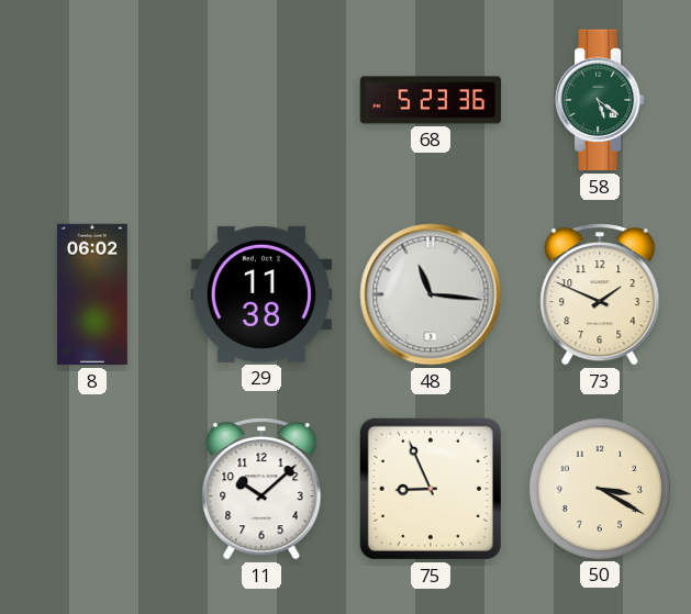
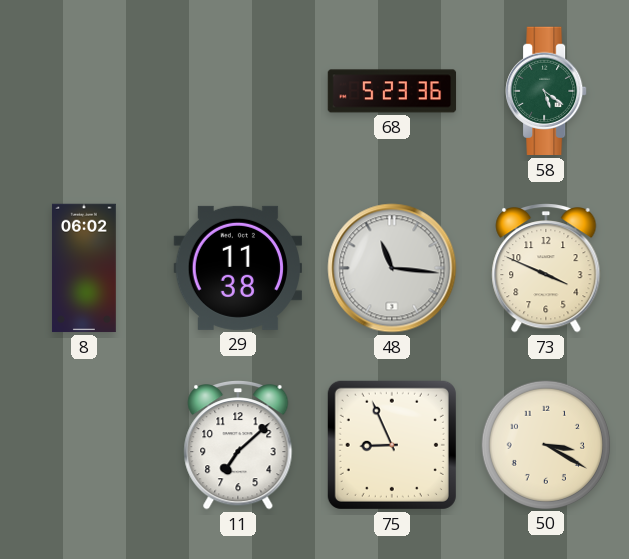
73: 1:49 -> 3:49 (546, 269)
11: 10:08 -> 7:08 (238, 446)
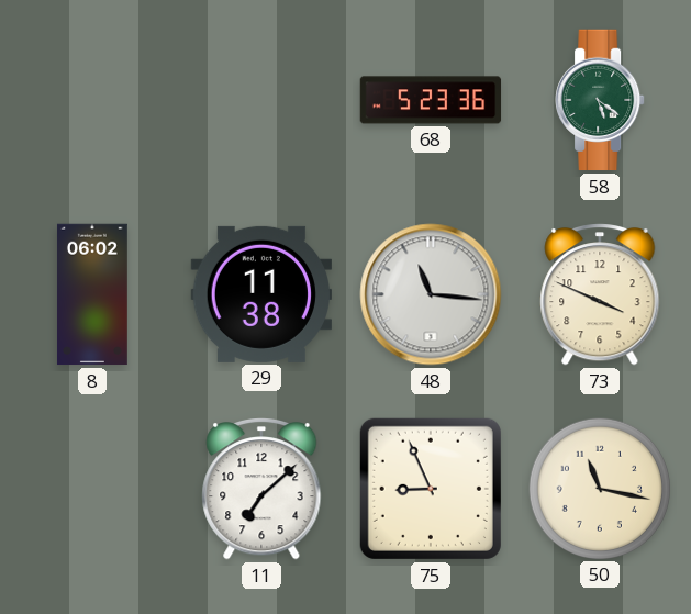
50: 3:20 -> 11:17 (599, 488)
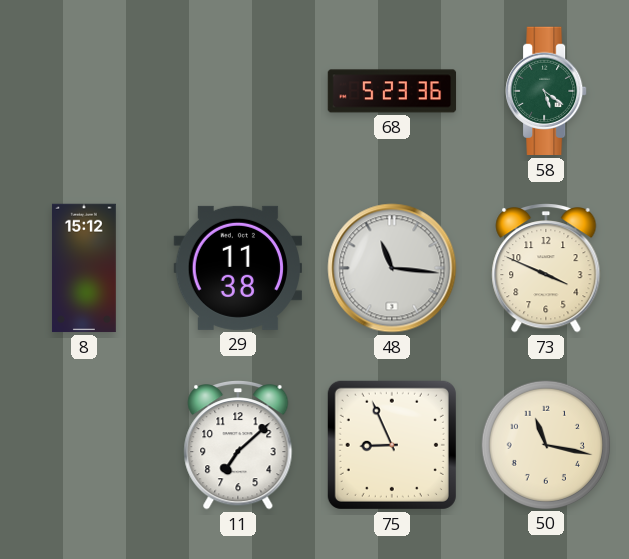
8: 06:02 -> 15:12 (84, 268)
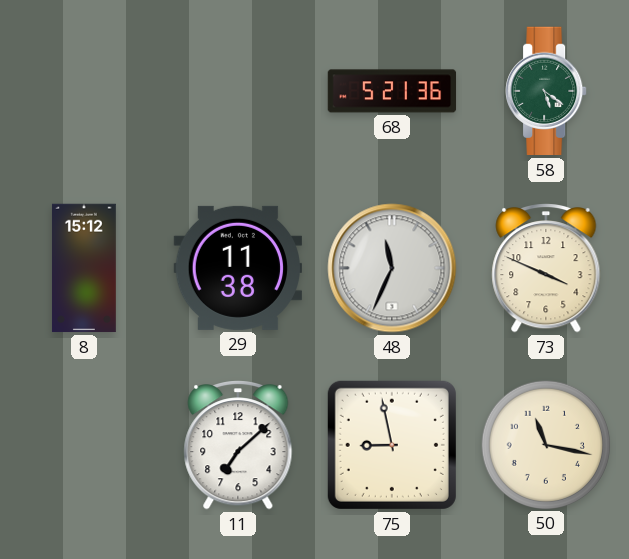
68: 5:23 -> 5:21 (392, 91)
48: 11:16 -> 11:34 (392, 268)
75: 8:56 -> 8:58 (392, 445)
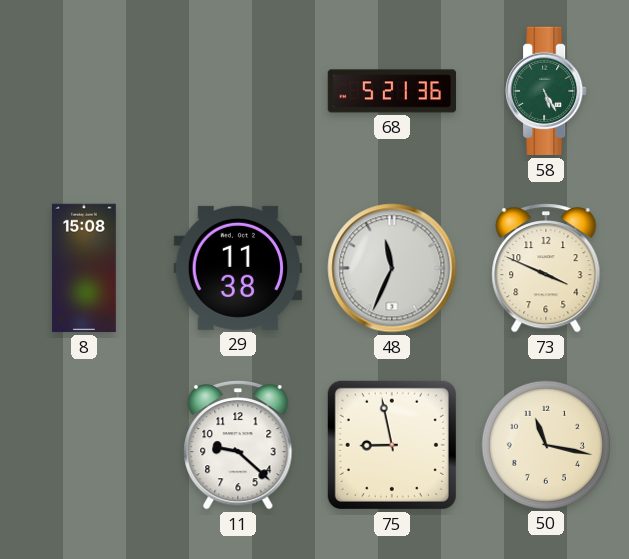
58: 5:21 -> 5:25 (546, 91)
8: 15:12 -> 15:08 (84, 268)
11: 7:08 -> 9:22 (238, 446)
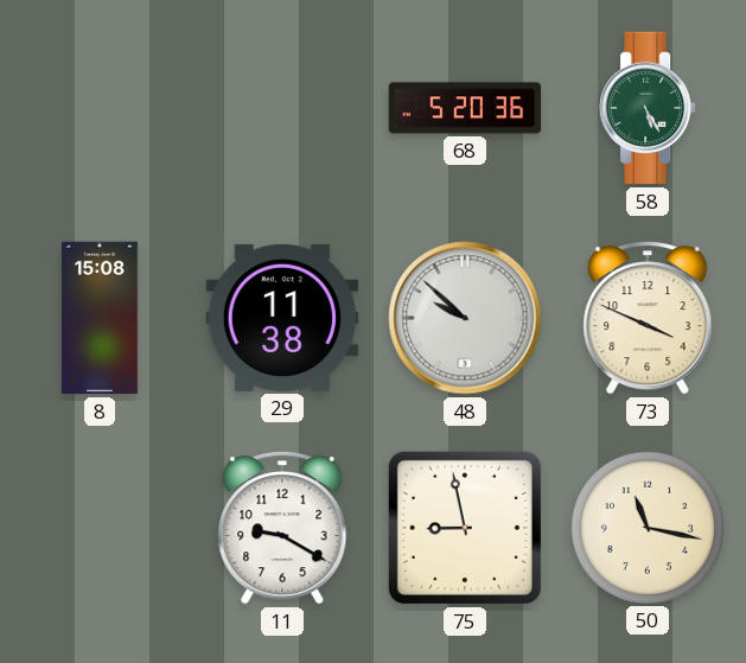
68: 5:21 -> 5:20 (465, 108)
48: 11:34 -> 9:52 (465, 318)
11: 9:22 -> 9:20 (282, 529)
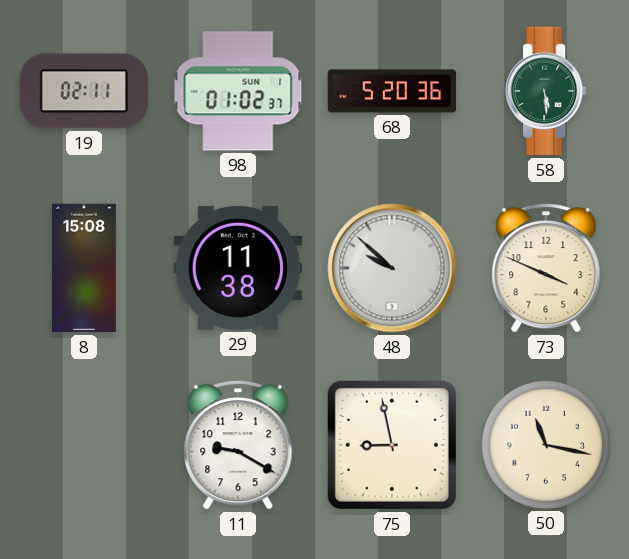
19: none -> 02:11 (84, 91)
98: none -> 01:02 (238, 91)
58: 5:25 -> 5:29 (546, 91)
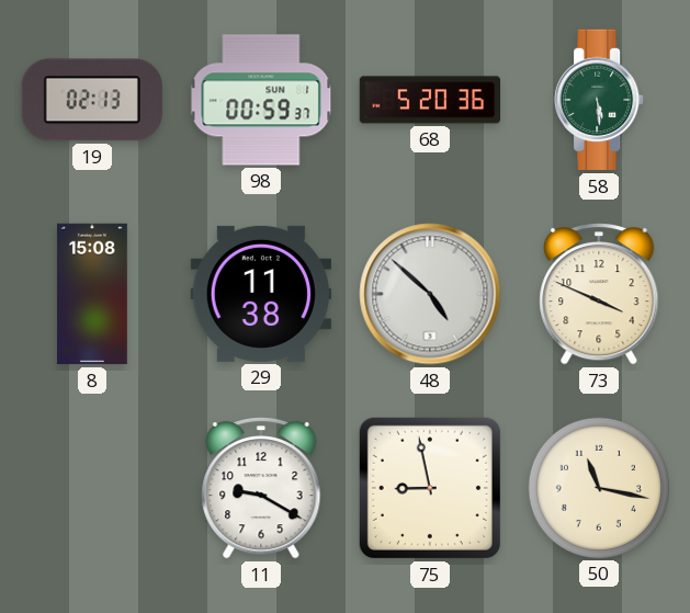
19: 02:11 -> 02:13 (92, 100)
98: 01:02 -> 00:59 (261, 100)
48: 9:52 -> 4:52 (430, 294)
